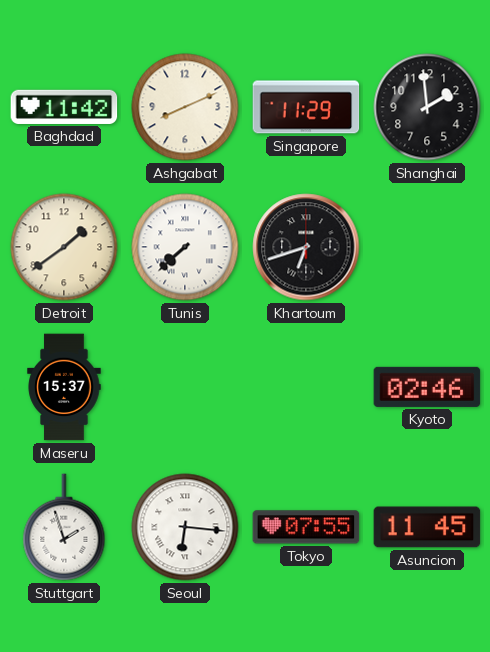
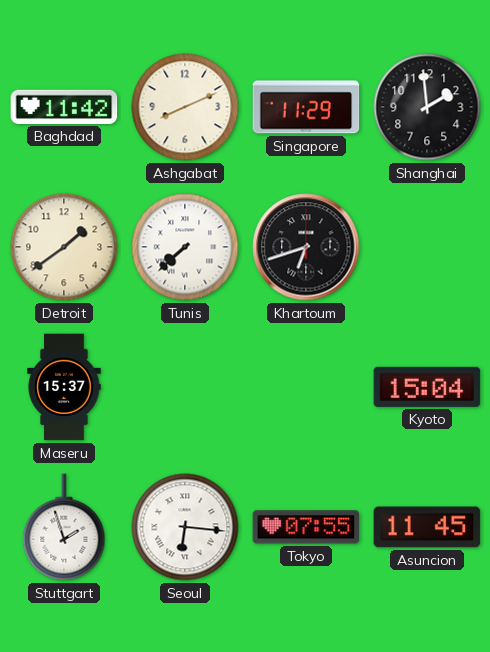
Kyoto: 02:46 -> 15:04 (427, 387)
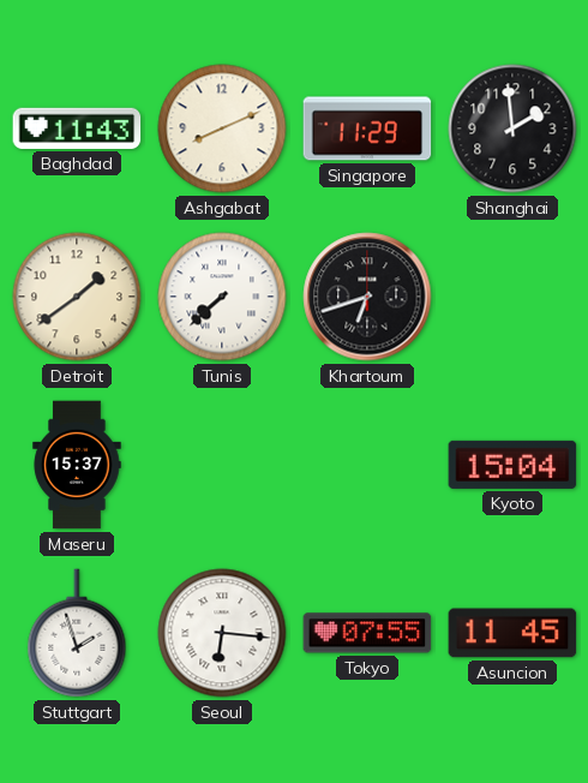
Baghdad: 11:42 -> 11:43 (77, 128)
